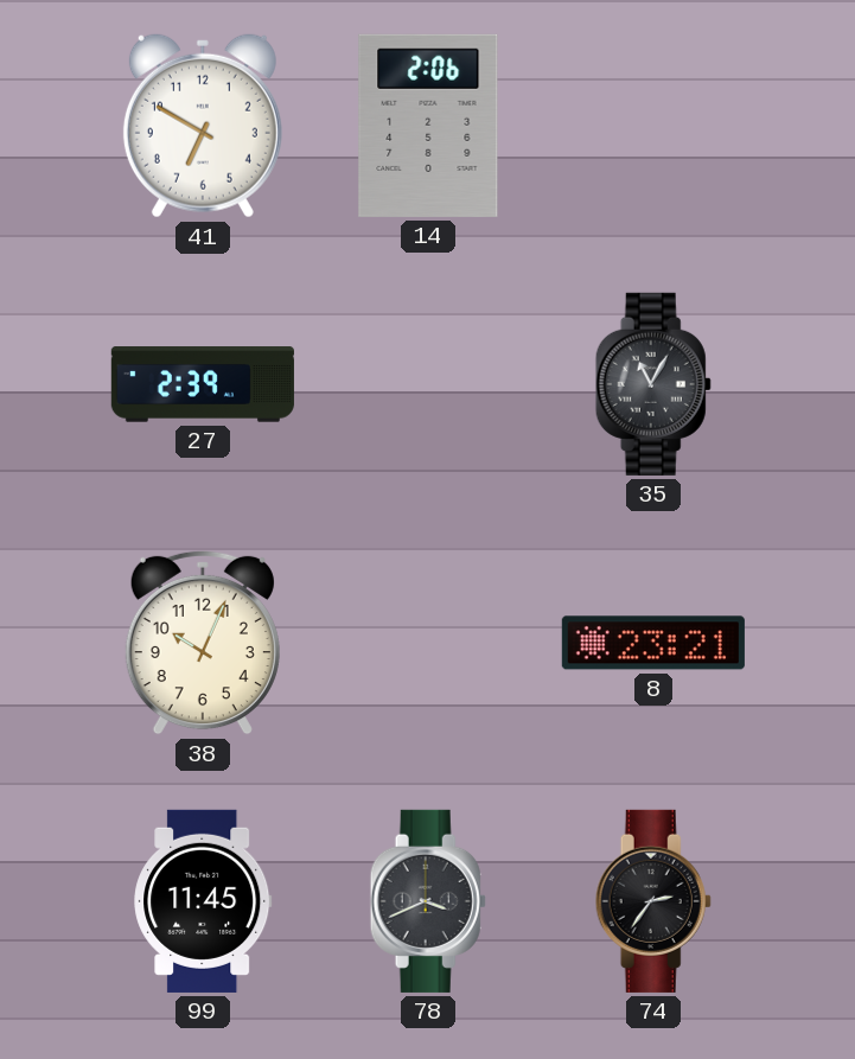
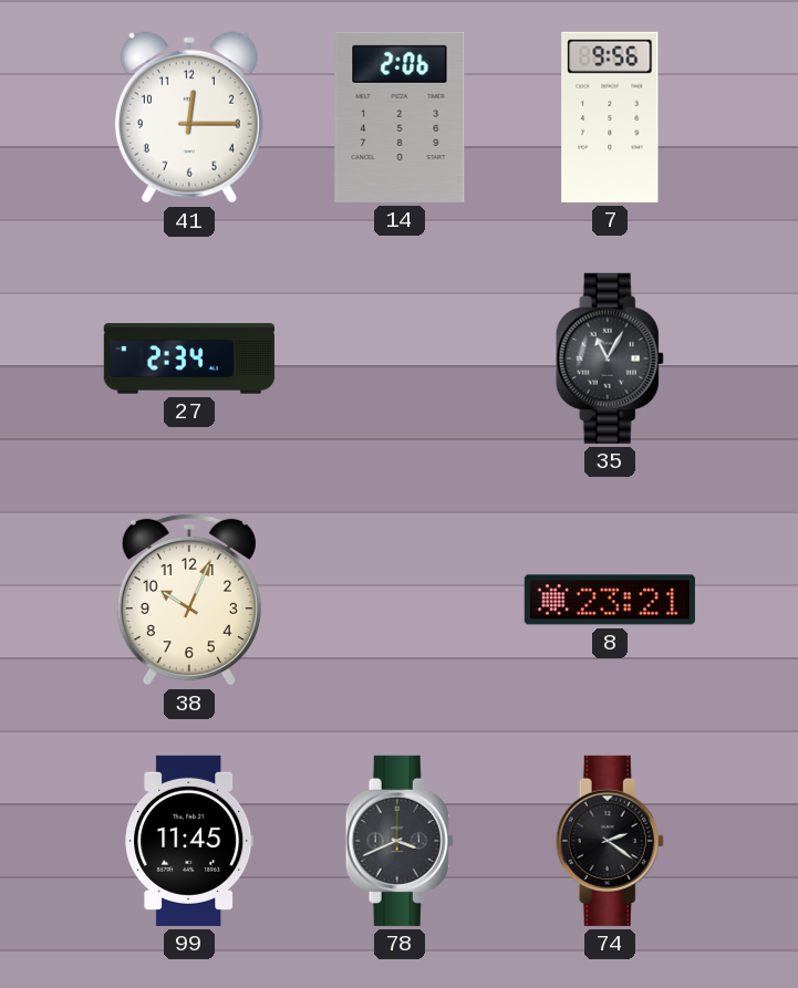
41: 6:50 -> 12:15 (189, 117)
7: none -> 9:56 (610, 117)
27: 2:39 -> 2:34 (189, 358)
74: 2:36 -> 2:21 (610, 841)
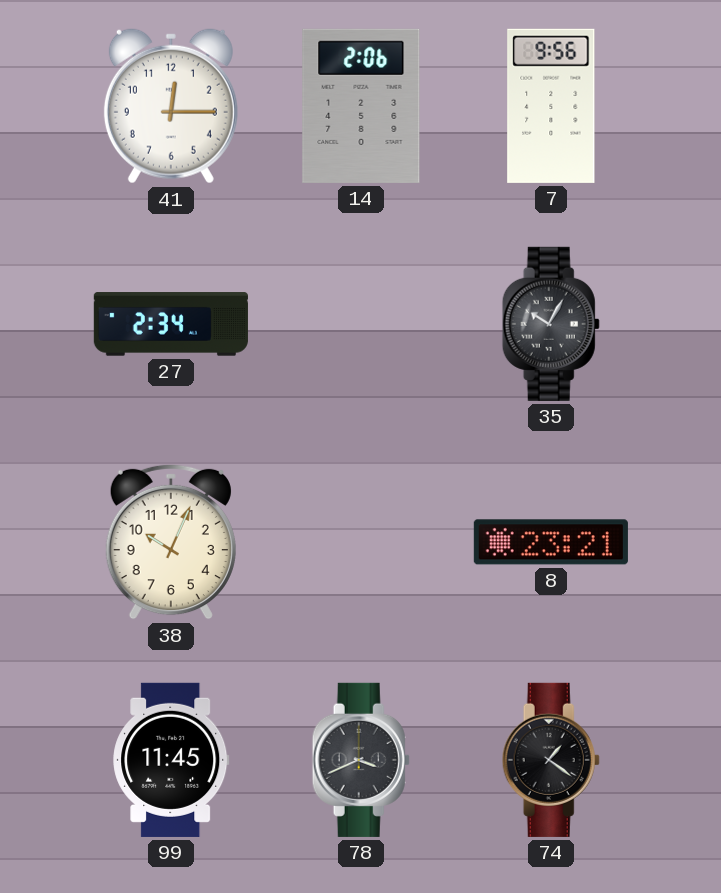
35: 11:05 -> 10:05 (551, 324)
74: 2:21 -> 1:21 (551, 760)
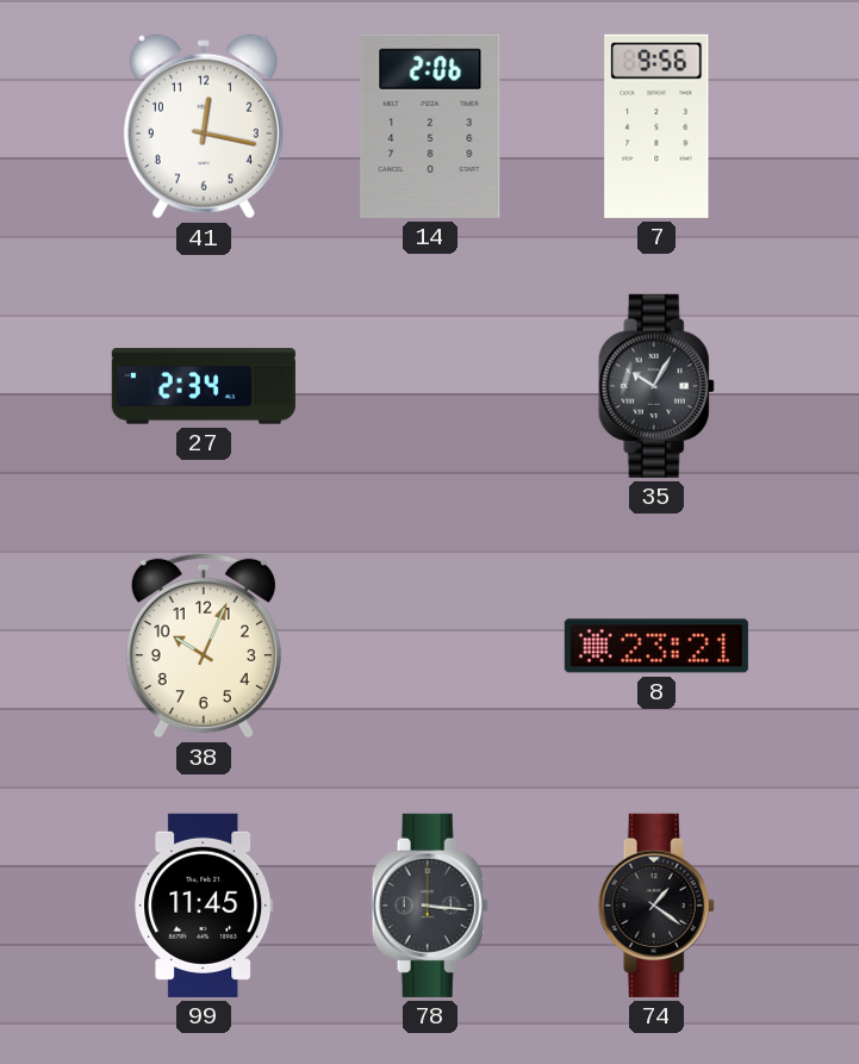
41: 12:15 -> 12:17 (204, 126)
78: 3:41 -> 3:16 (430, 906)
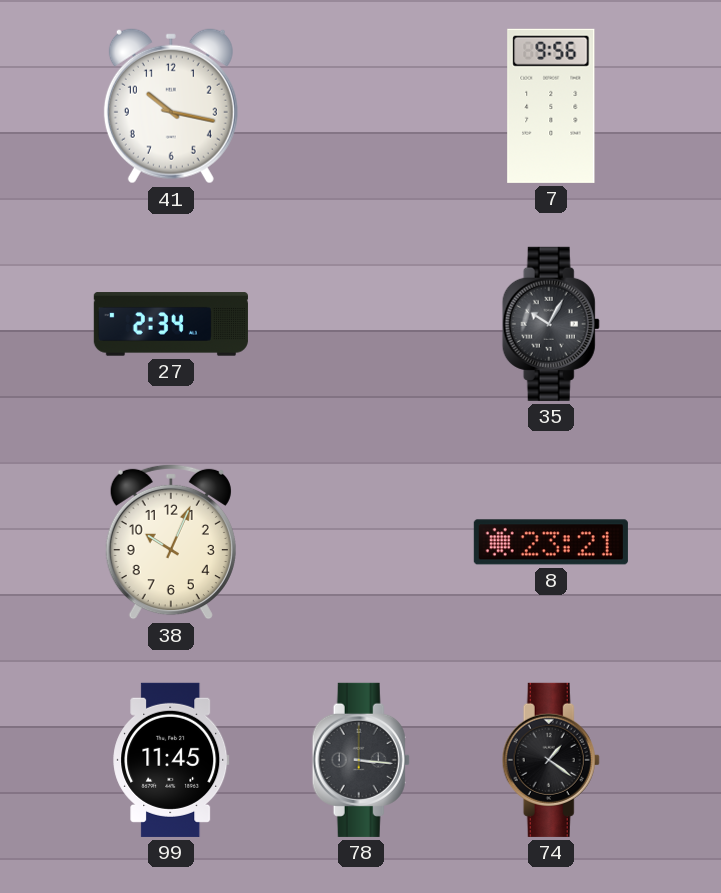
41: 12:17 -> 10:17 (171, 106)
14: 2:06 -> none (430, 126)
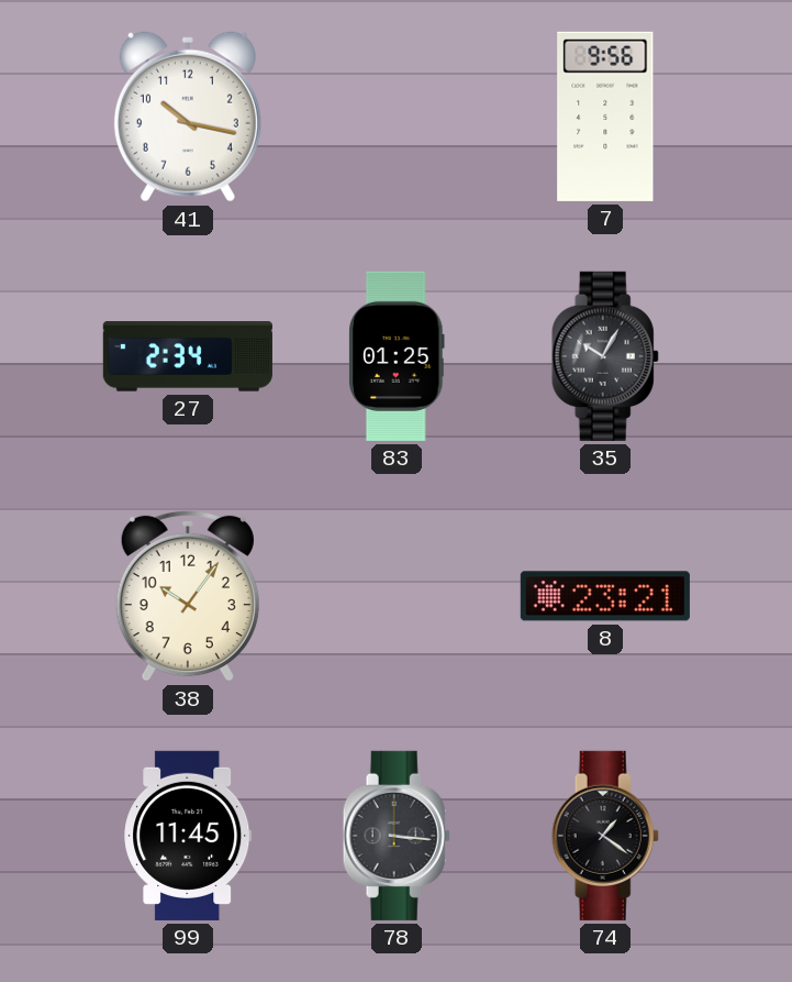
83: none -> 01:25 (398, 356)
38: 10:04 -> 10:06 (188, 596)
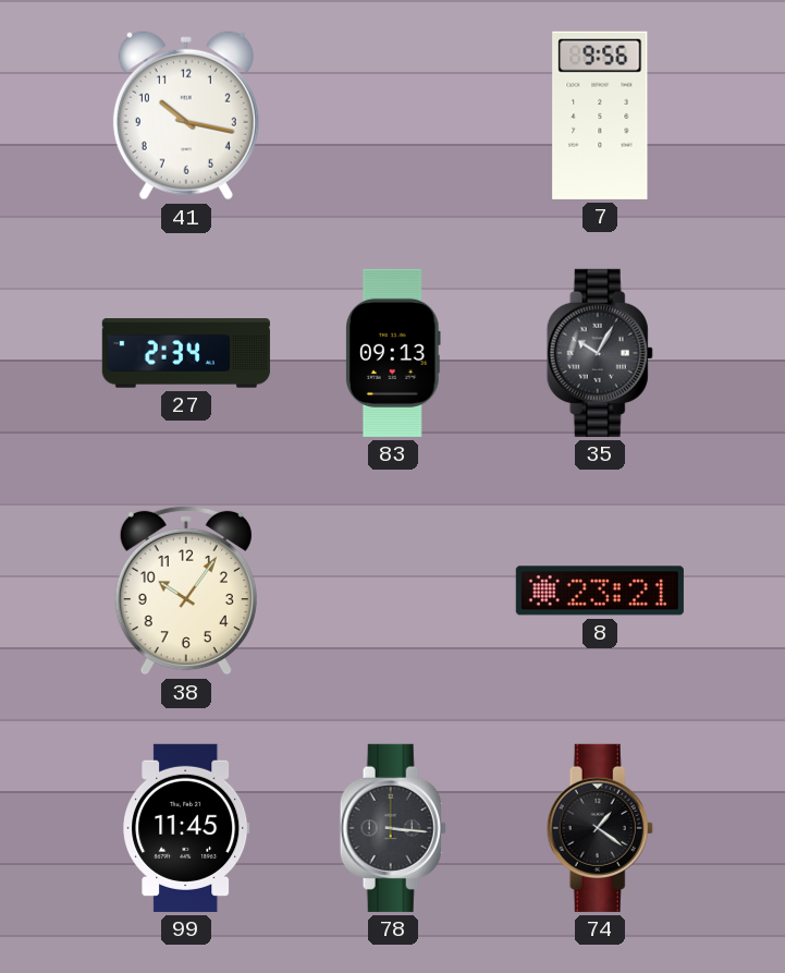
83: 01:25 -> 09:13 (394, 353)
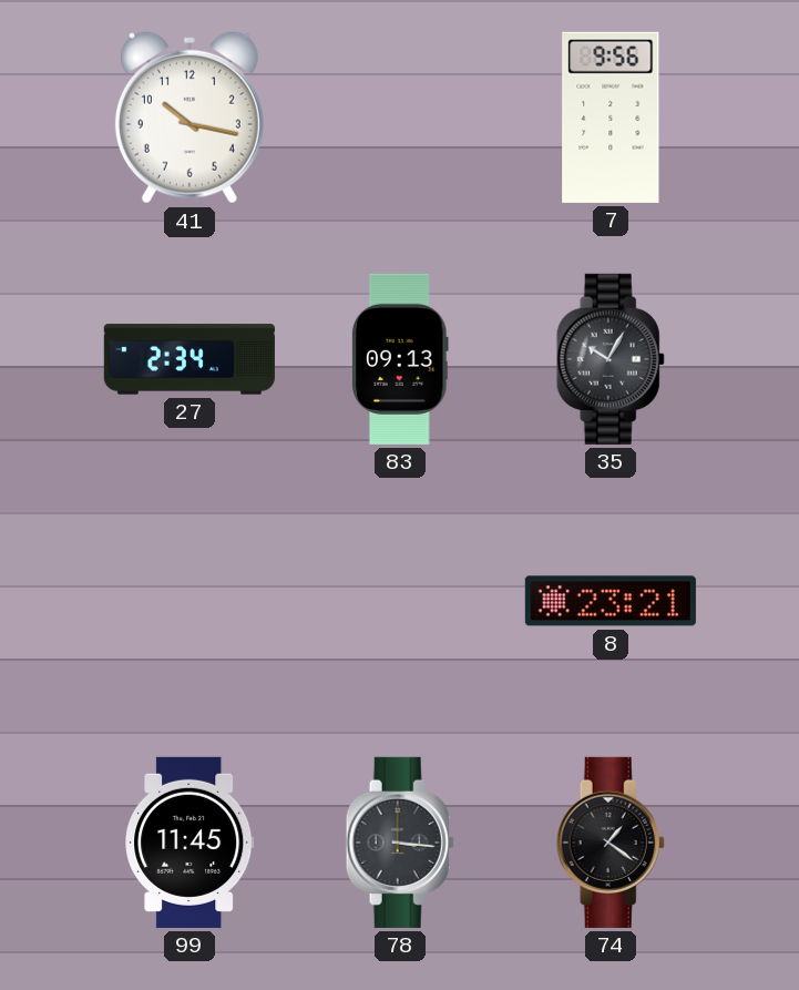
38: 10:06 -> none (186, 591)
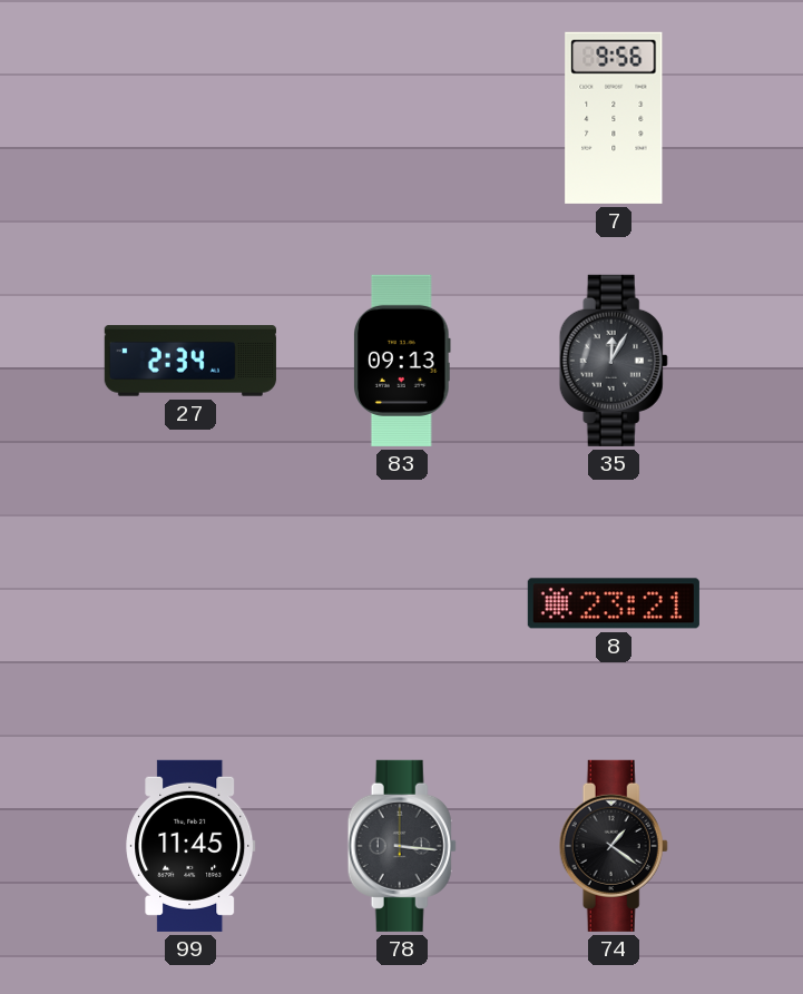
41: 10:17 -> none (189, 118)
35: 10:05 -> 12:05 (614, 361)
